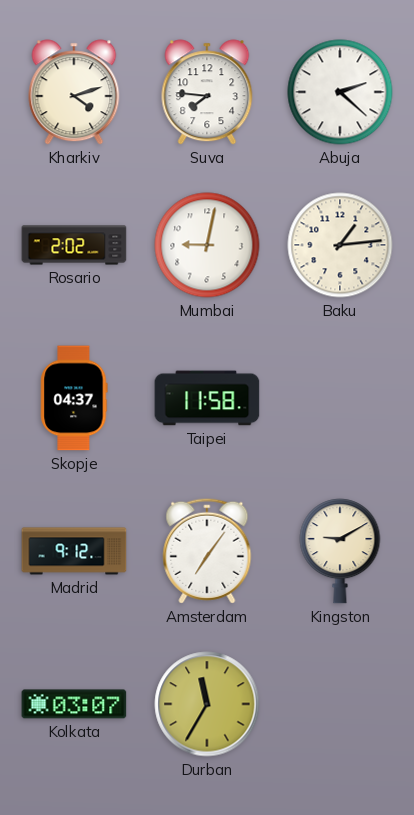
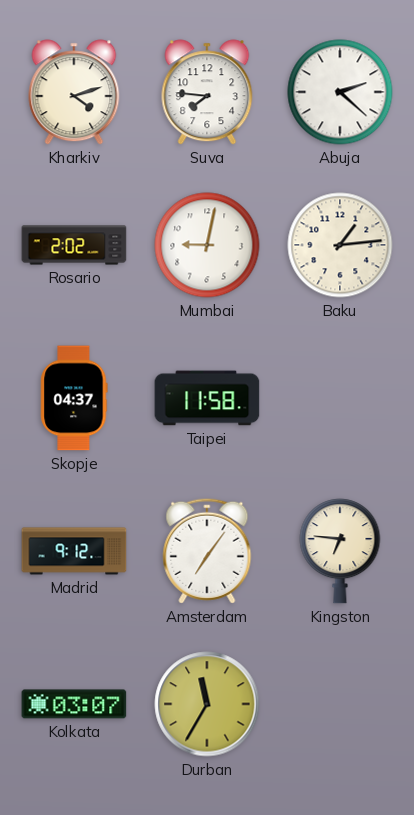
Kingston: 9:10 -> 6:46 (340, 551)
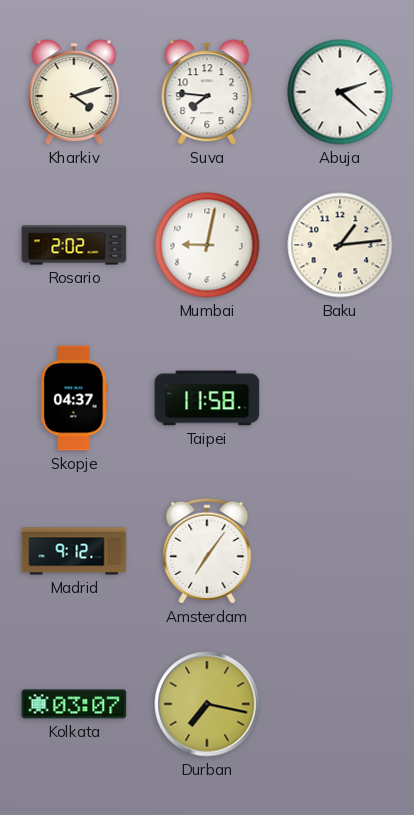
Kingston: 6:46 -> none (340, 551)
Durban: 11:35 -> 7:17 (207, 704)
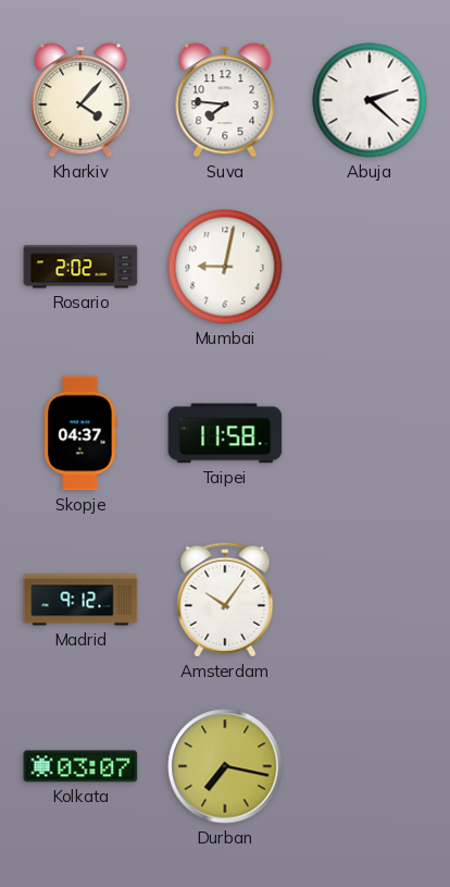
Kharkiv: 4:12 -> 4:07 (80, 100)
Baku: 1:14 -> none (340, 245)
Amsterdam: 7:06 -> 10:06 (225, 600)
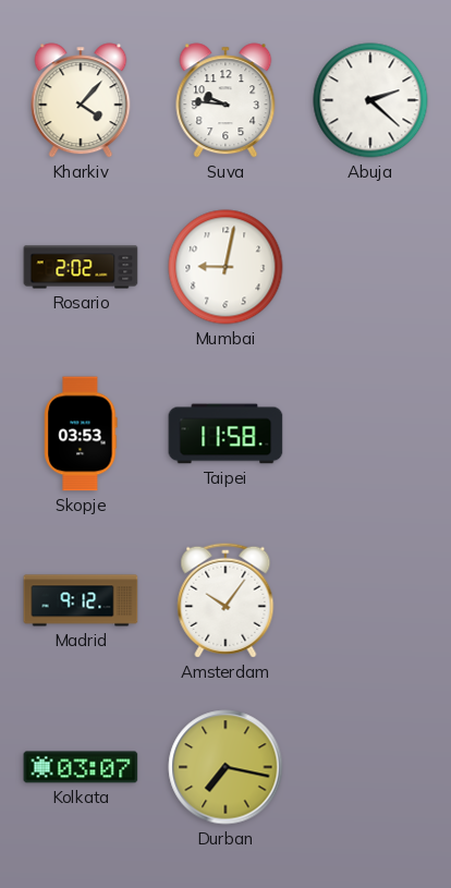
Suva: 7:46 -> 9:46 (225, 100)
Skopje: 04:37 -> 03:53 (81, 434)
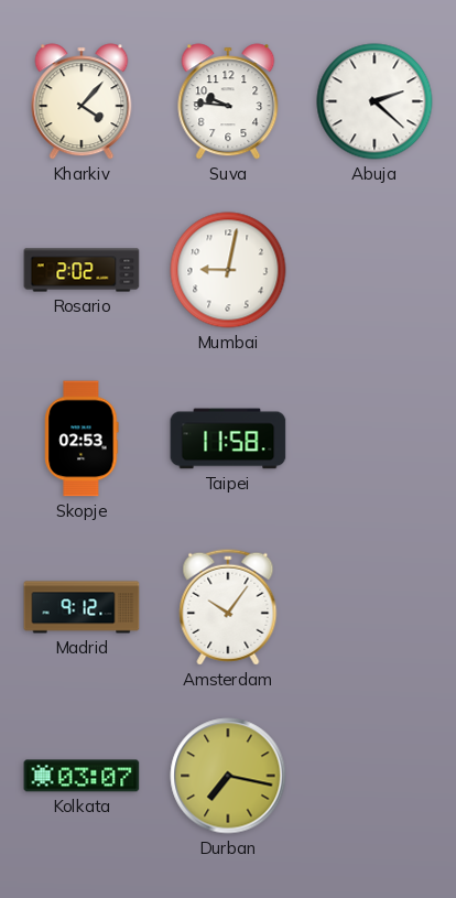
Skopje: 03:53 -> 02:53 (82, 439)
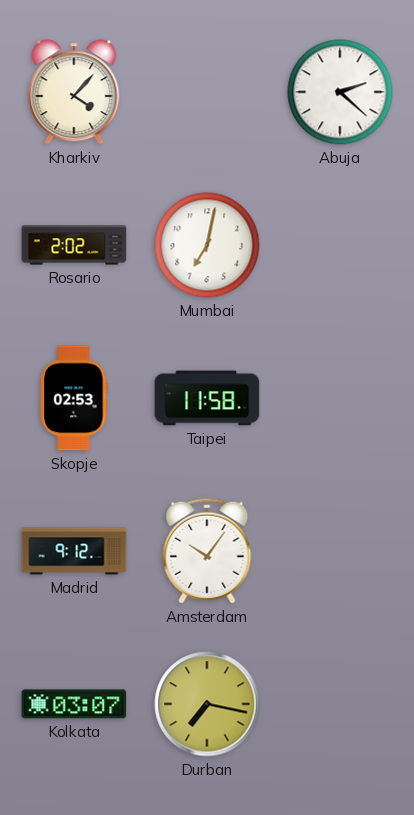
Suva: 9:46 -> none (228, 101)
Mumbai: 9:02 -> 7:02 (207, 245)
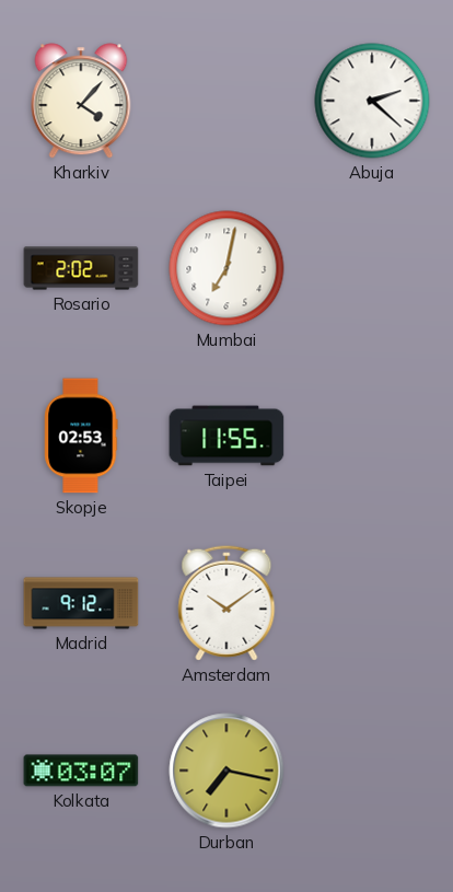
Taipei: 11:58 -> 11:55 (226, 436)
Amsterdam: 10:06 -> 10:09 (226, 603)
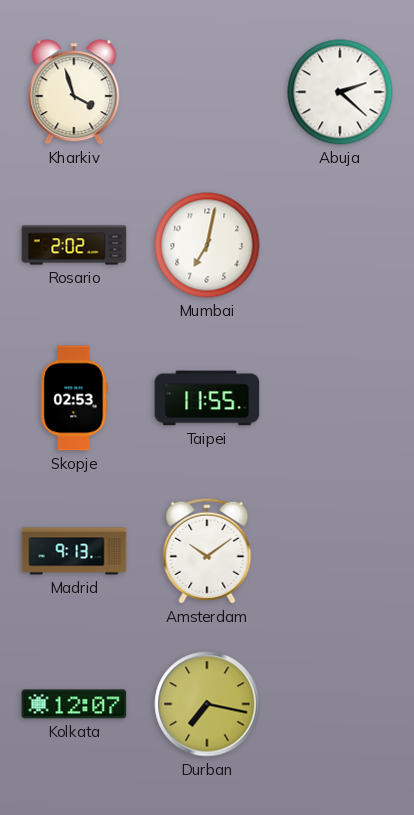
Kharkiv: 4:07 -> 3:57 (74, 92)
Madrid: 9:12 -> 9:13 (74, 551)
Kolkata: 03:07 -> 12:07 (74, 704)
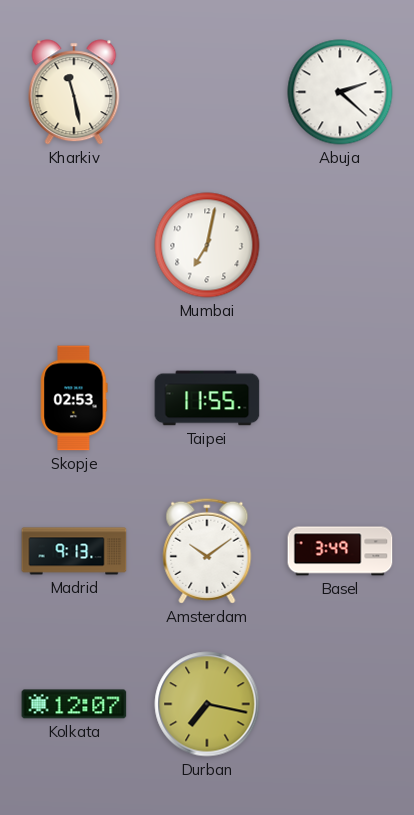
Kharkiv: 3:57 -> 11:28 (74, 92)
Rosario: 2:02 -> none (74, 245)
Basel: none -> 3:49 (340, 551)
